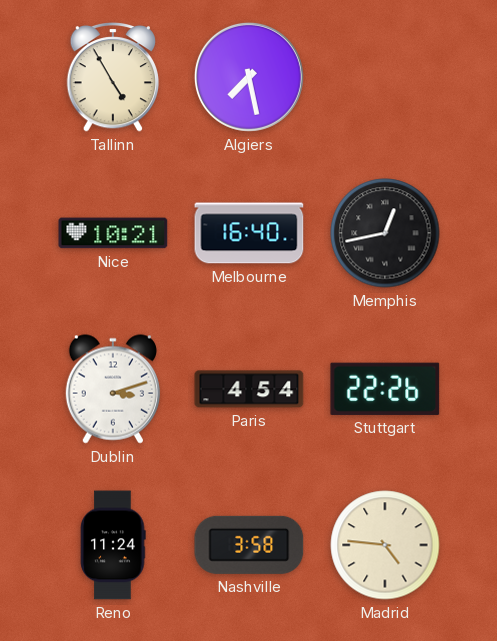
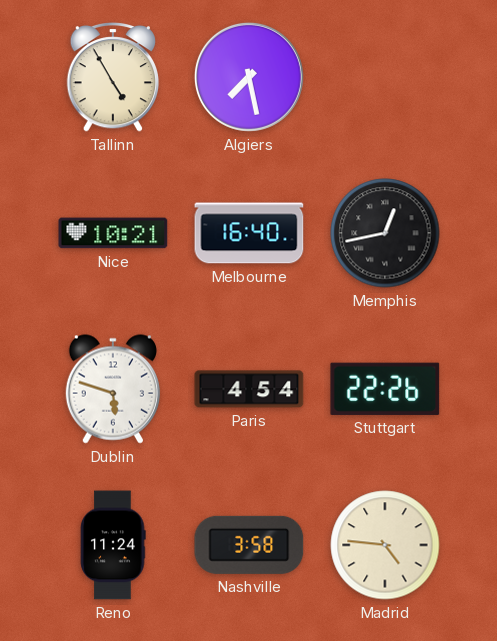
Dublin: 3:12 -> 5:48 (113, 389)
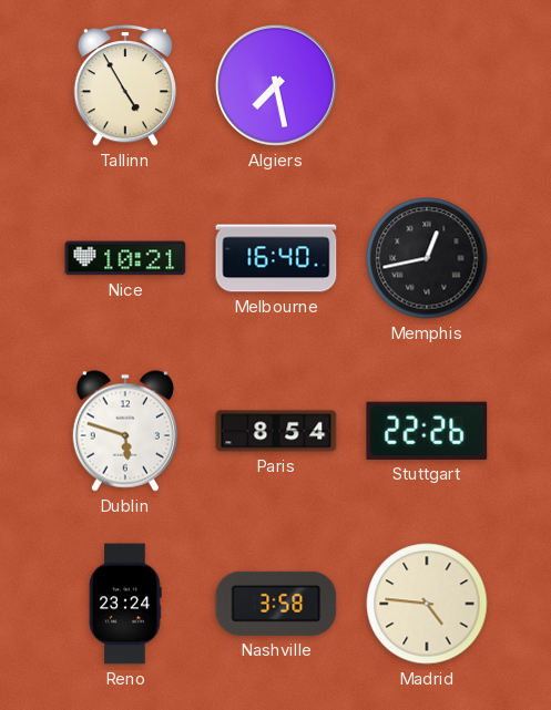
Paris: 4:54 -> 8:54 (276, 431)
Reno: 11:24 -> 23:24 (125, 604)
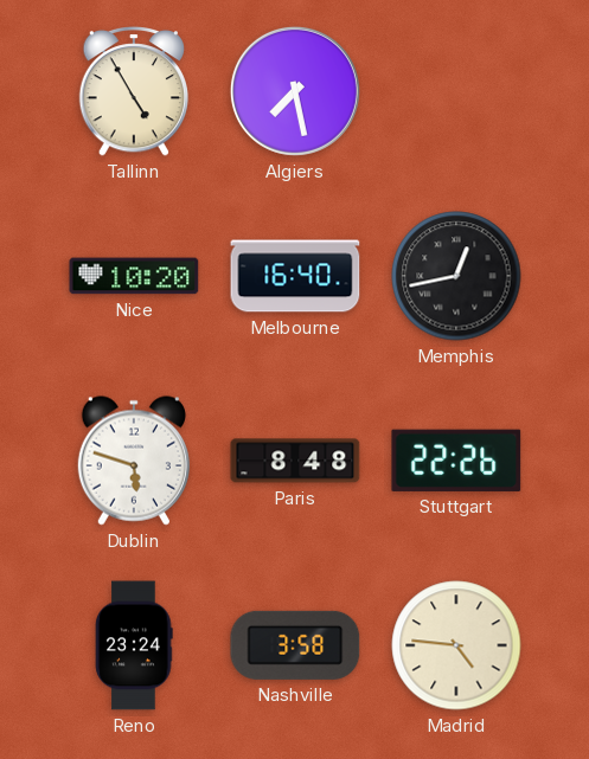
Nice: 10:21 -> 10:20 (134, 276)
Paris: 8:54 -> 8:48 (295, 461)
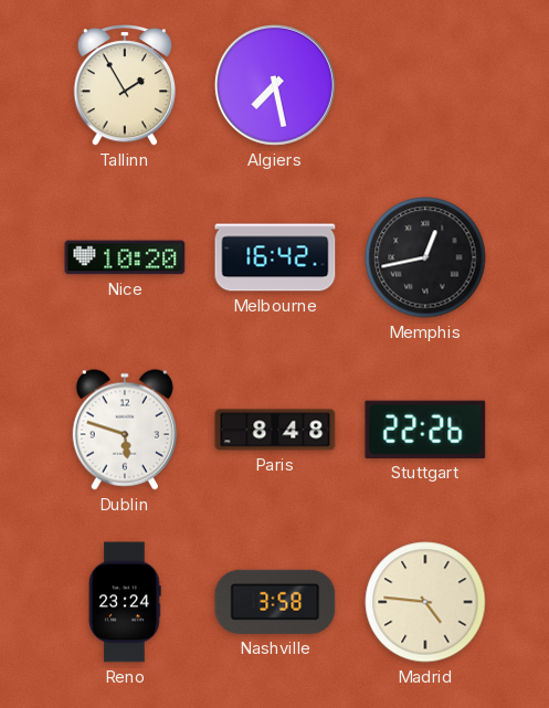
Tallinn: 4:55 -> 1:55 (124, 86)
Melbourne: 16:40 -> 16:42 (275, 257)
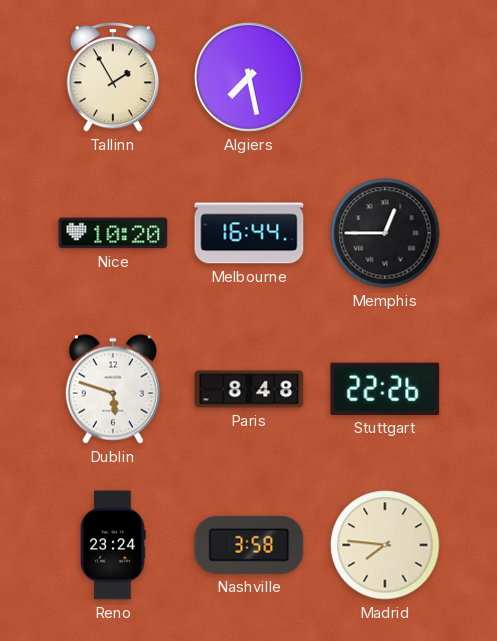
Melbourne: 16:42 -> 16:44 (249, 233)
Memphis: 12:43 -> 12:45 (385, 233)
Madrid: 4:46 -> 7:46 (385, 545)
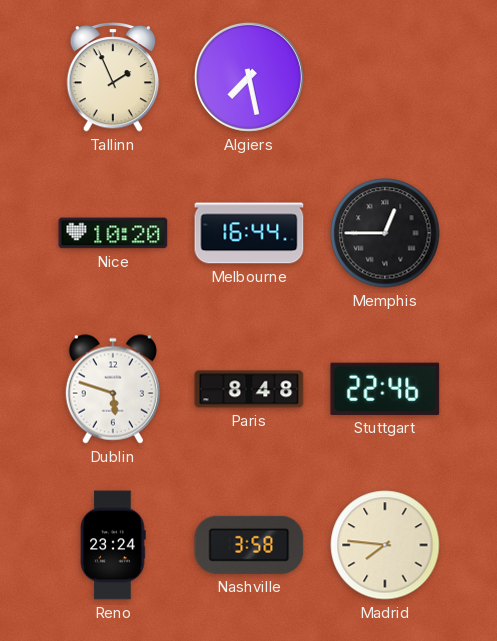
Tallinn: 1:55 -> 1:56 (112, 78)
Stuttgart: 22:26 -> 22:46 (385, 389)
